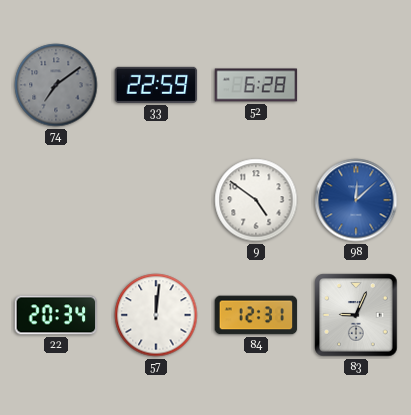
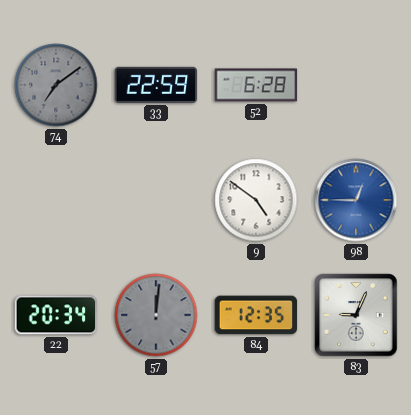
98: 12:08 -> 12:45 (356, 200)
57 dial: white -> grey (156, 315)
84: 12:31 -> 12:35 (256, 315)
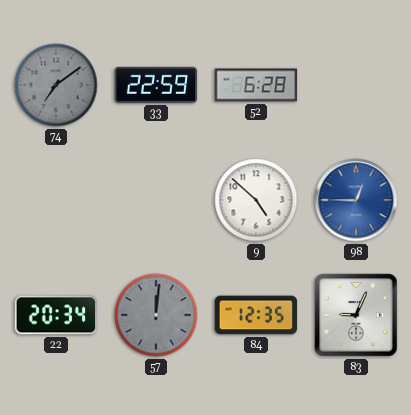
9: 4:51 -> 4:52 (256, 200)
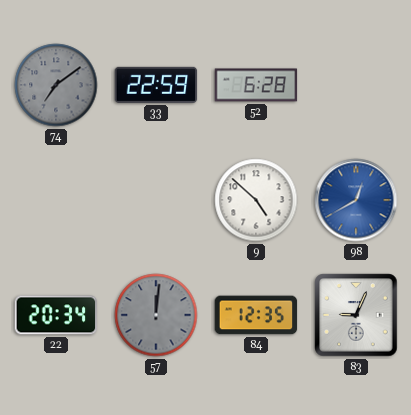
98: 12:45 -> 12:40 (356, 200)
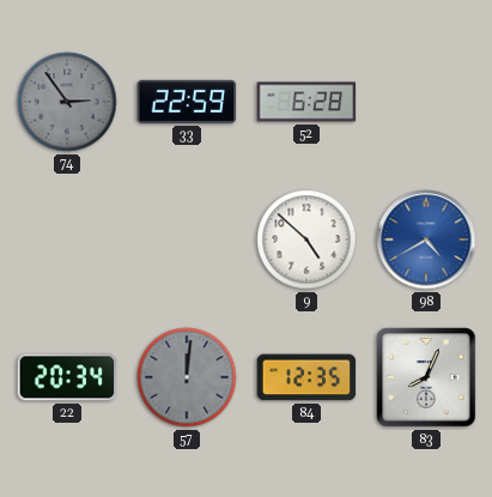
74: 7:09 -> 2:54 (67, 102)
98: 12:40 -> 4:40 (426, 240)
83: 9:04 -> 8:04 (426, 377)
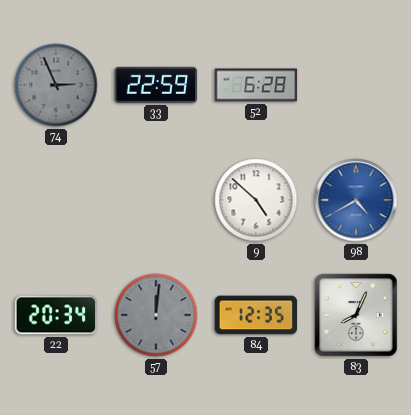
74: 2:54 -> 2:56 (56, 85)
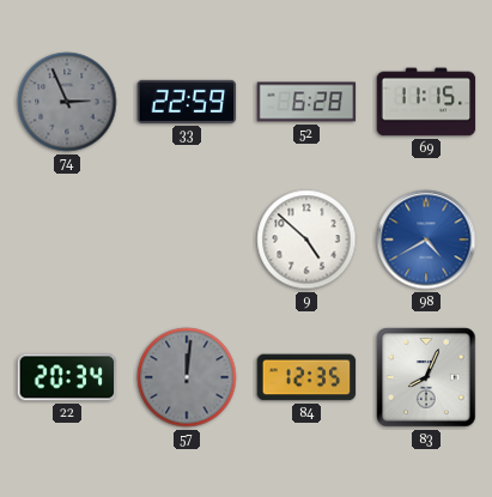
69: none -> 11:15 (426, 102)
